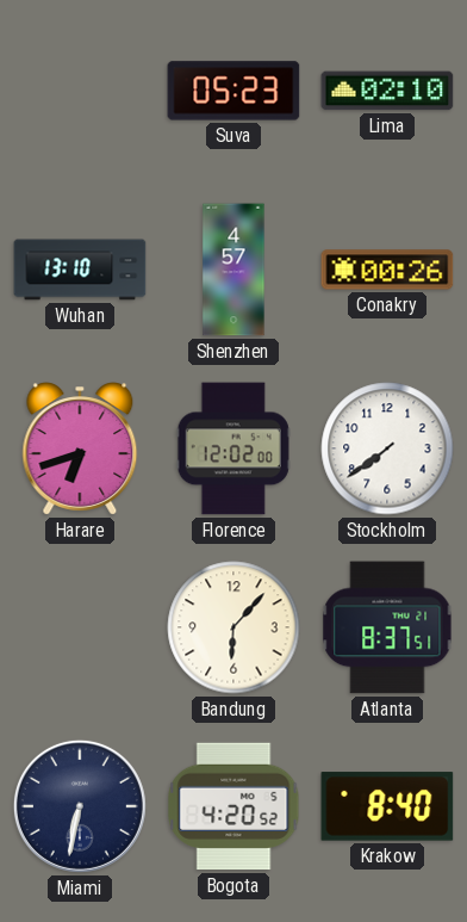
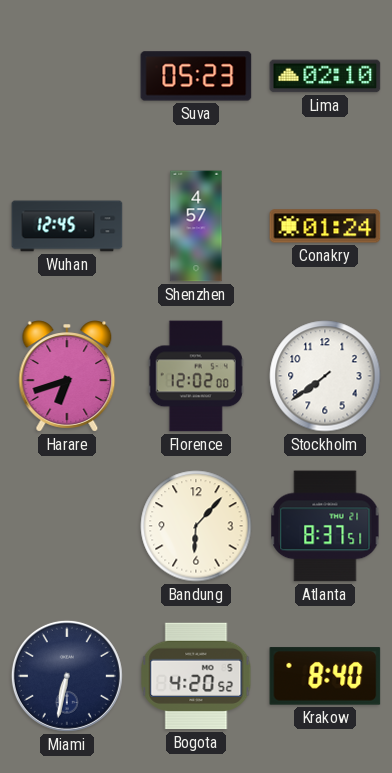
Wuhan: 13:10 -> 12:45 (67, 226)
Conakry: 00:26 -> 01:24 (325, 226)
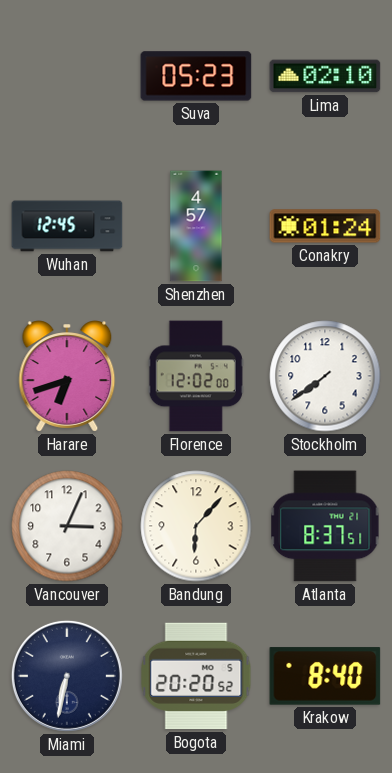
Vancouver: none -> 3:04 (67, 526)
Bogota: 4:20 -> 20:20 (196, 676)
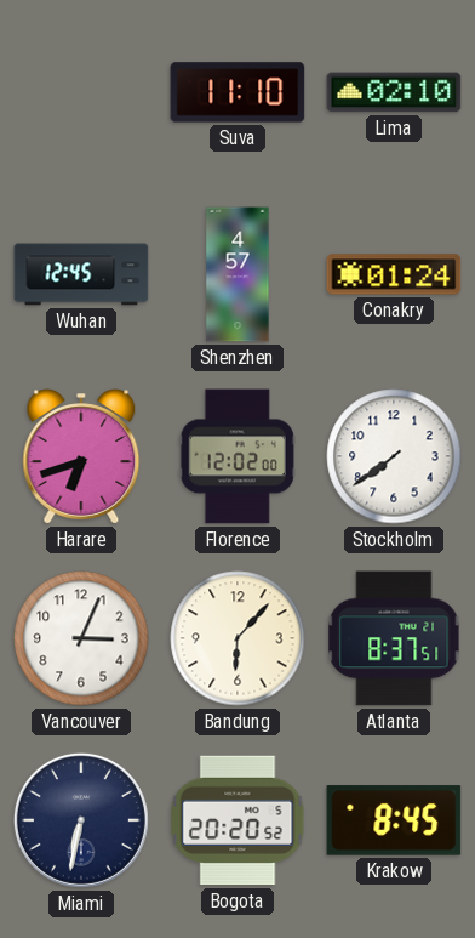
Suva: 05:23 -> 11:10 (237, 92)
Krakow: 8:40 -> 8:45 (394, 820)
